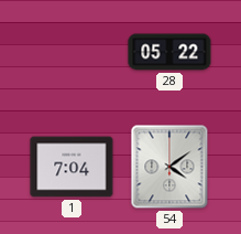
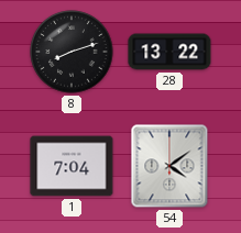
8: none -> 8:12 (72, 52)
28: 05:22 -> 13:22 (169, 52)
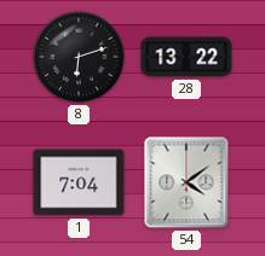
8: 8:12 -> 6:12 (79, 57)
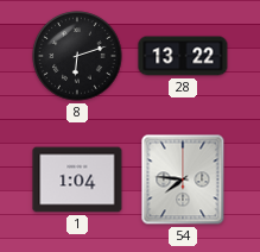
1: 7:04 -> 1:04 (77, 179)
54: 4:09 -> 7:46 (183, 179)
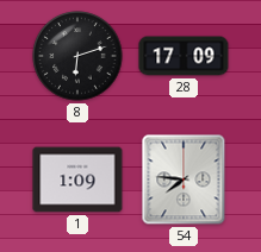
28: 13:22 -> 17:09 (184, 56)
1: 1:04 -> 1:09 (77, 179)
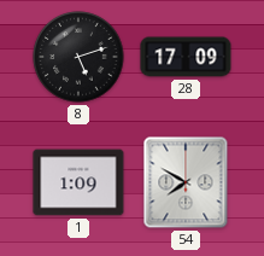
8: 6:12 -> 5:12 (78, 57)
54: 7:46 -> 7:50 (186, 182)
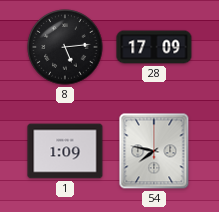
8: 5:12 -> 5:14 (65, 47)
54: 7:50 -> 7:47 (154, 151)
